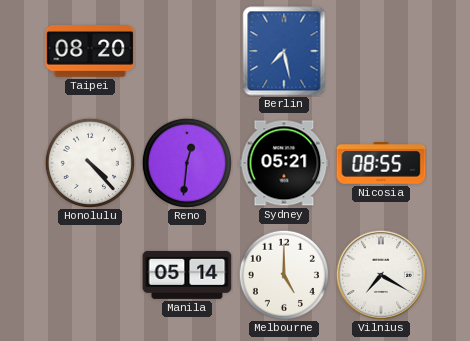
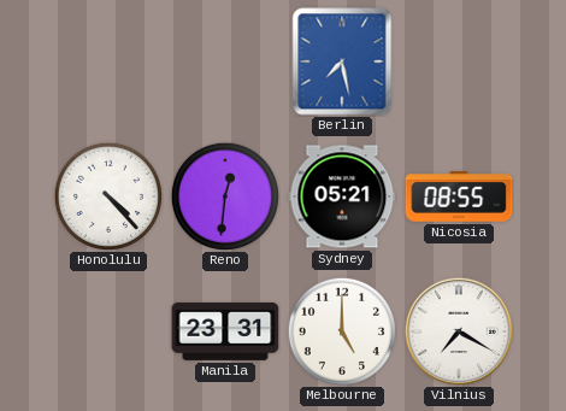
Taipei: 08:20 -> none (90, 52)
Manila: 05:14 -> 23:31 (225, 331)
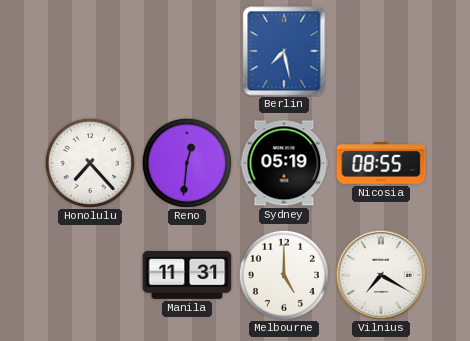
Honolulu: 4:23 -> 7:23 (90, 163)
Sydney: 05:21 -> 05:19 (284, 163)
Manila: 23:31 -> 11:31 (187, 275)
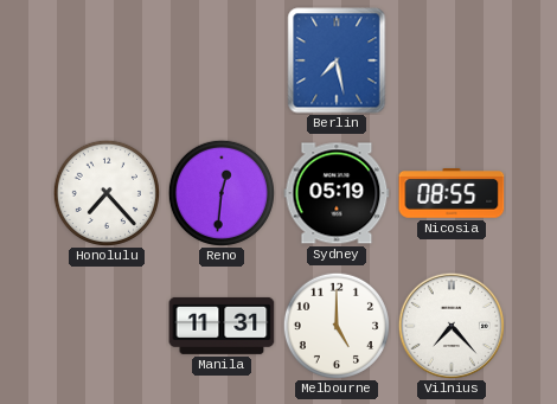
Vilnius: 7:20 -> 7:23 (452, 326)
